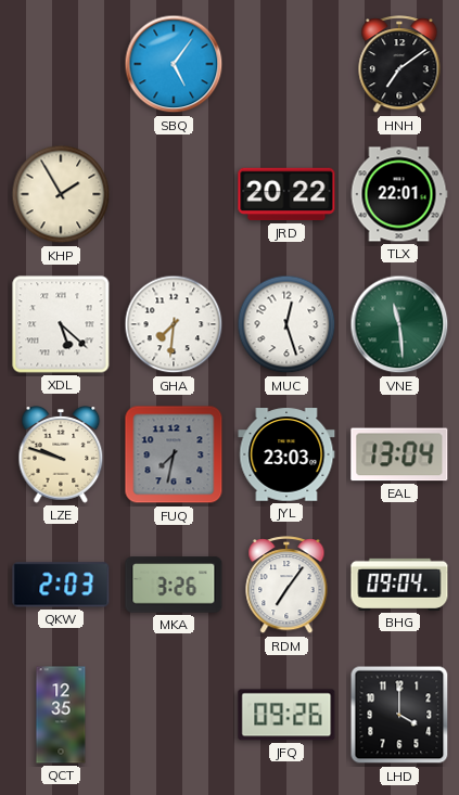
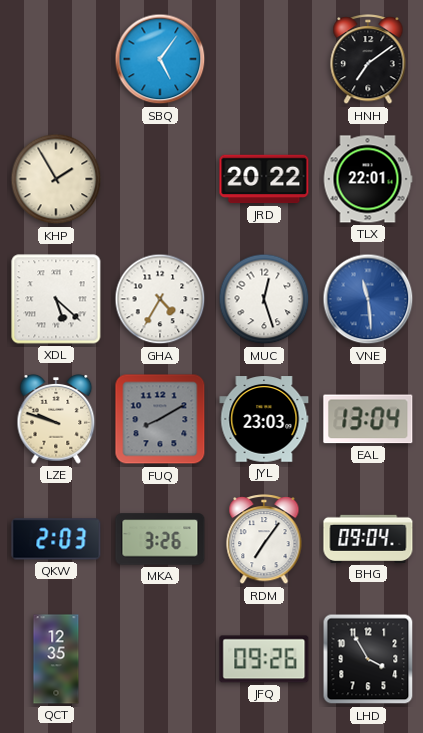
GHA: 7:31 -> 4:35 (160, 299)
VNE dial: green -> blue (368, 299)
FUQ: 7:32 -> 8:10 (160, 419)
LHD: 4:00 -> 3:55 (368, 659)
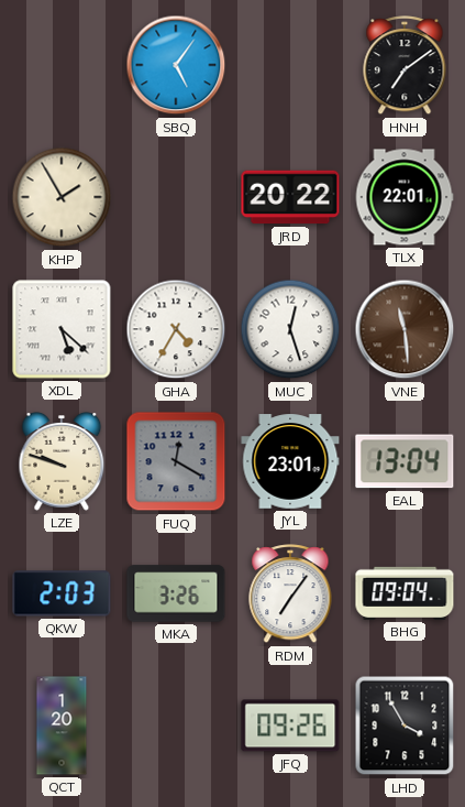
VNE dial: blue -> brown (405, 329)
FUQ: 8:10 -> 12:20 (176, 461)
JYL: 23:03 -> 23:01 (290, 461)
QCT: 12:35 -> 1:20 (62, 726)
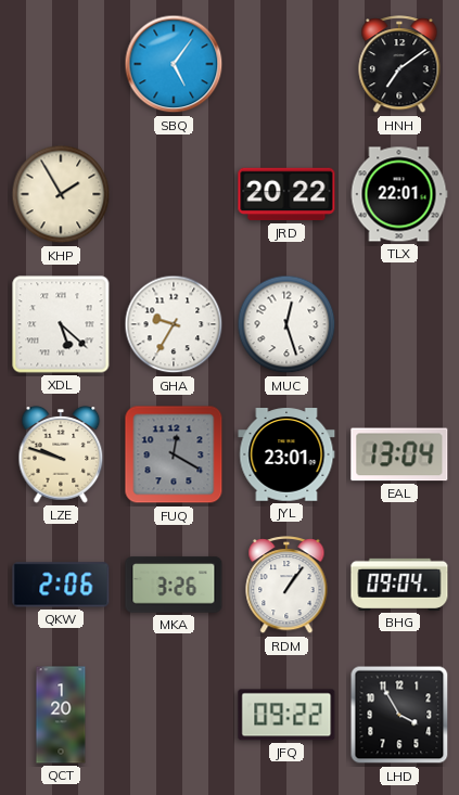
GHA: 4:35 -> 9:35 (174, 324)
VNE: 11:29 -> none (405, 329)
QKW: 2:03 -> 2:06 (61, 585)
RDM: 7:06 -> 1:06 (286, 586)
JFQ: 09:26 -> 09:22 (286, 715)
